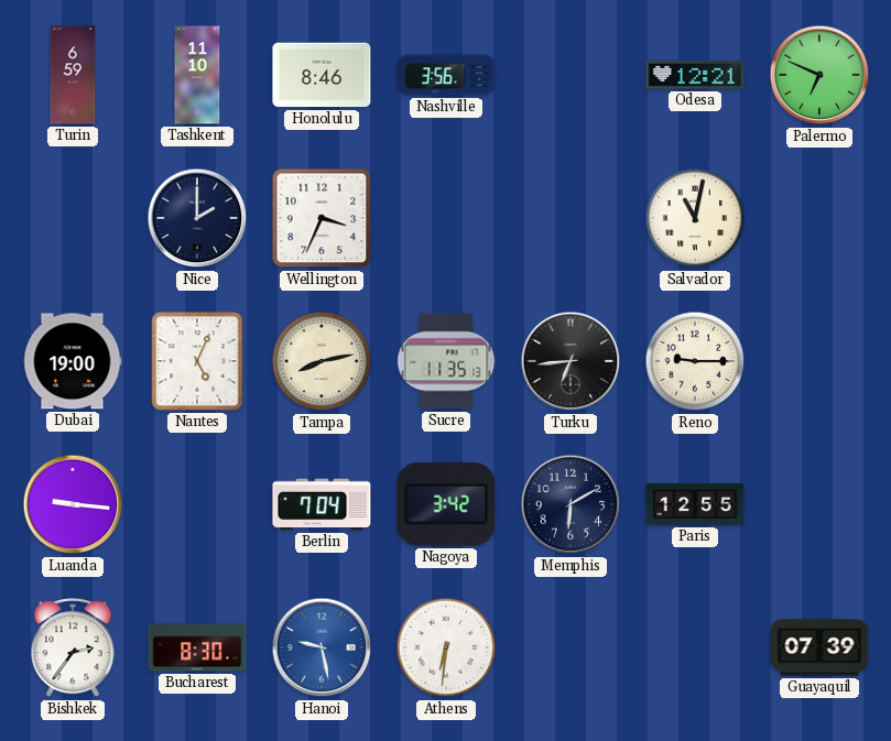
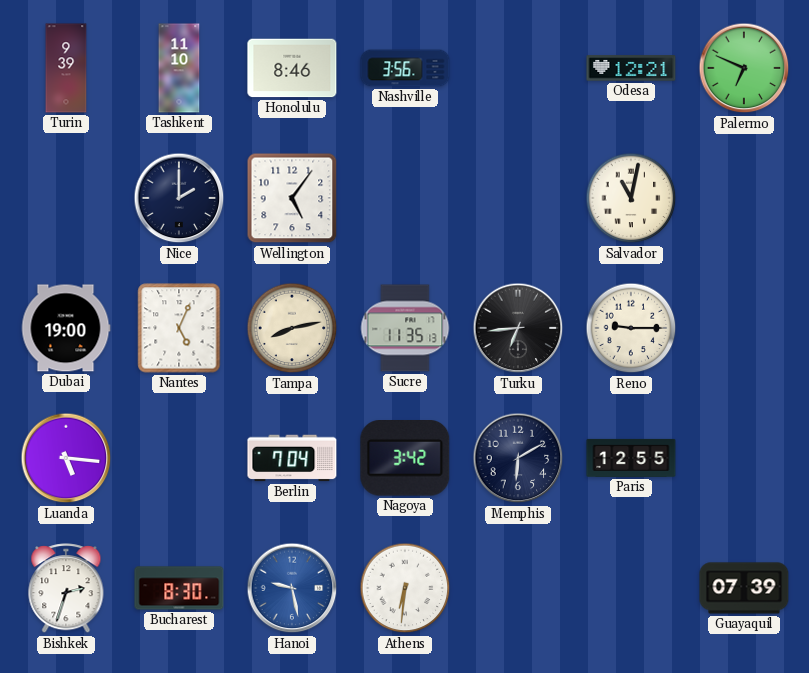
Turin: 6:59 -> 9:39 (66, 68)
Wellington: 3:34 -> 5:06 (292, 198)
Luanda: 9:16 -> 5:16 (66, 458)
Bishkek: 2:36 -> 2:33 (66, 589)
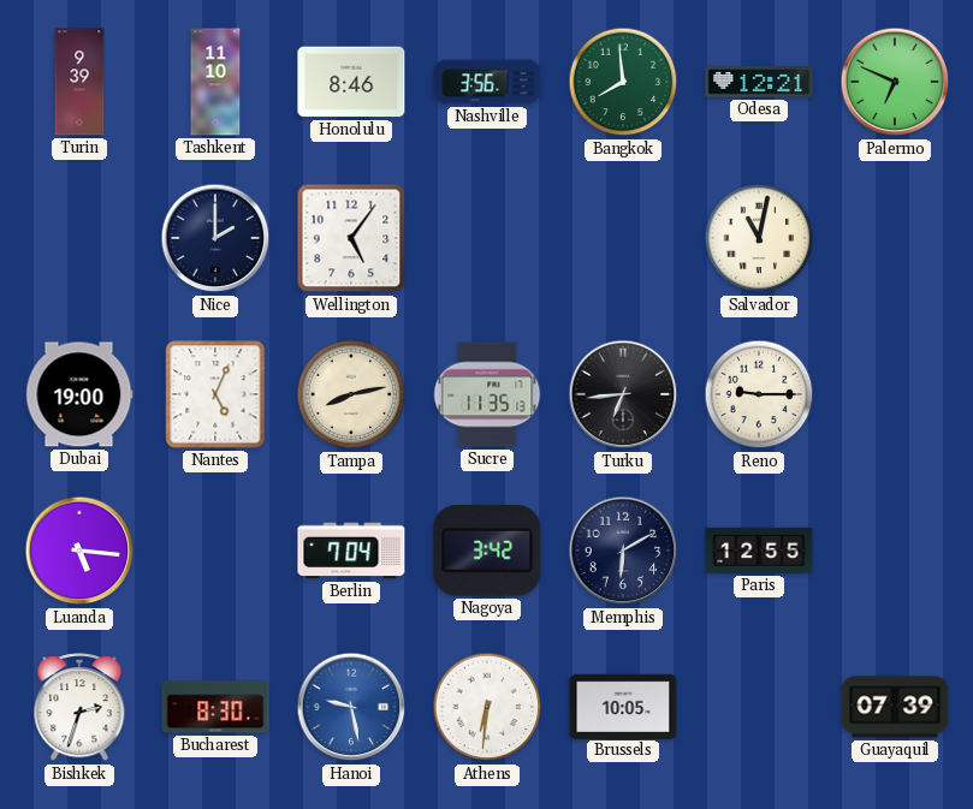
Bangkok: none -> 7:59 (623, 82)
Brussels: none -> 10:05 (623, 706)
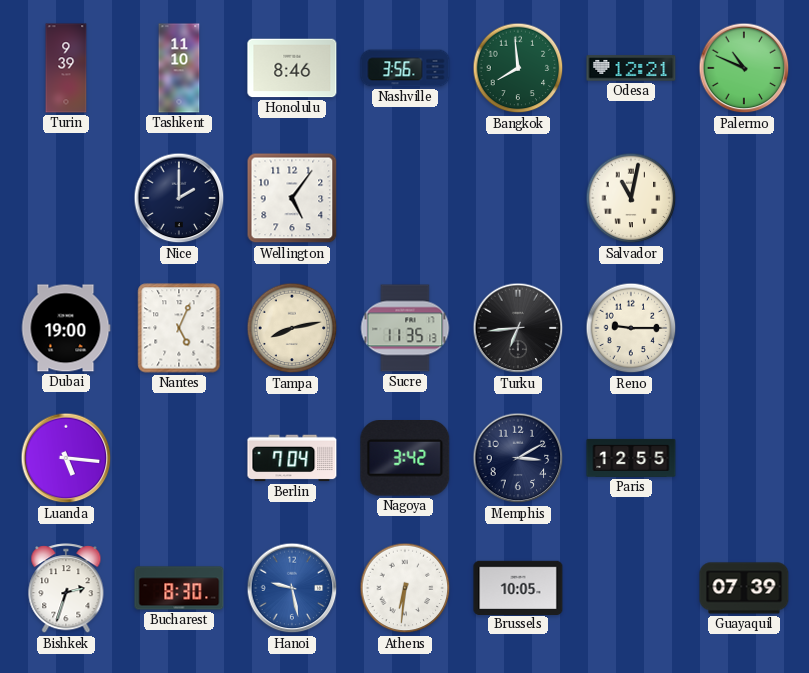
Palermo: 6:49 -> 10:49 (744, 68)
Memphis: 6:10 -> 3:10 (518, 458)
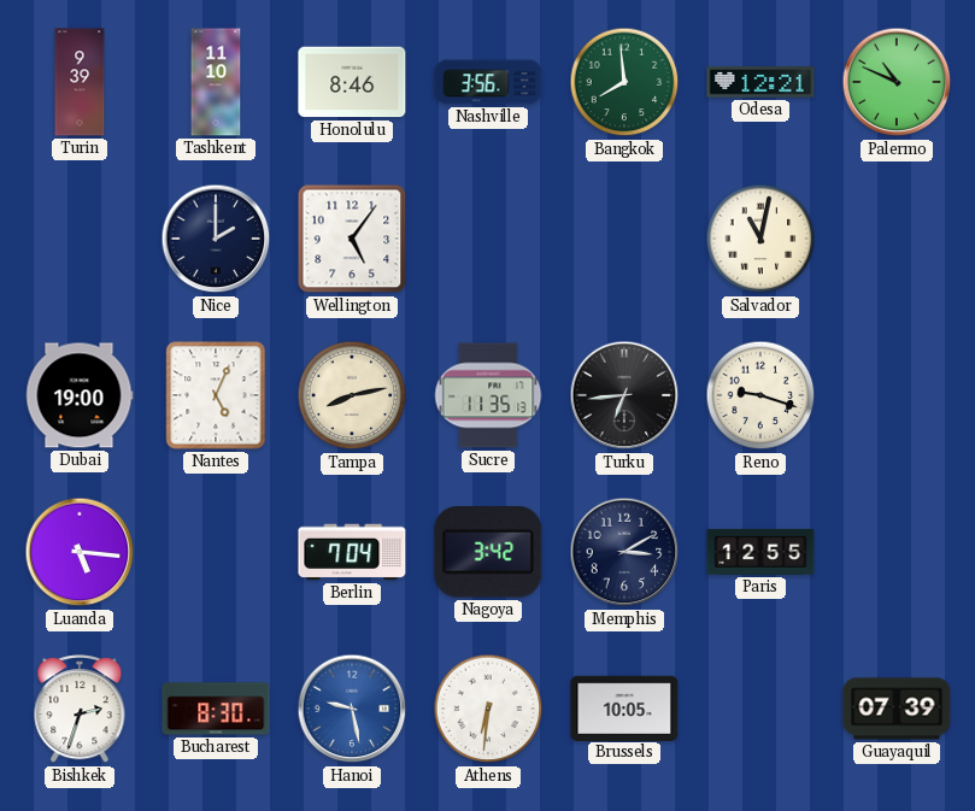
Reno: 9:15 -> 9:18 (760, 395)
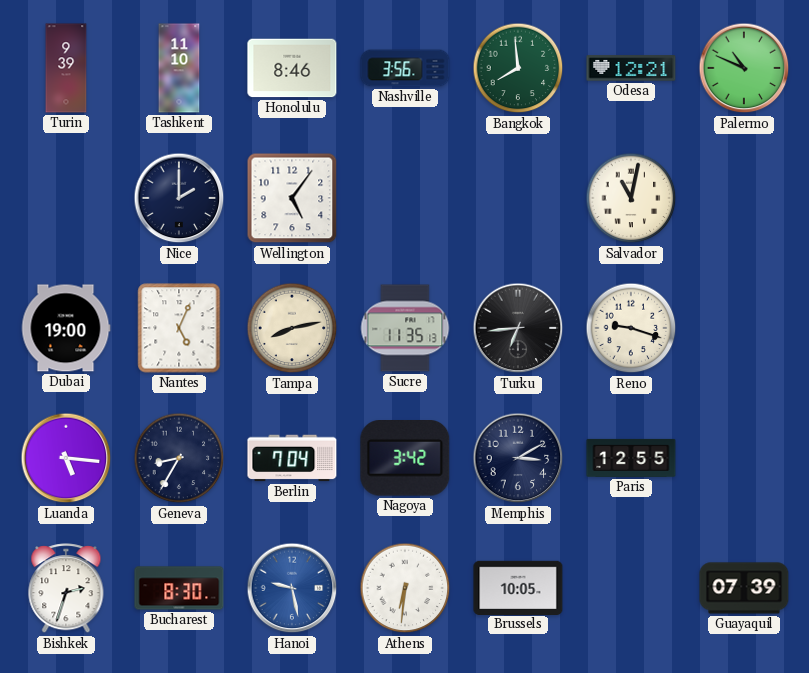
Geneva: none -> 8:35 (179, 458)
